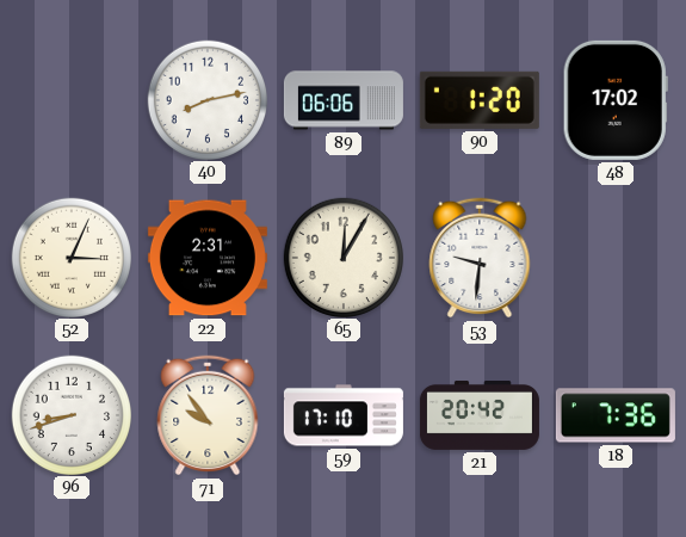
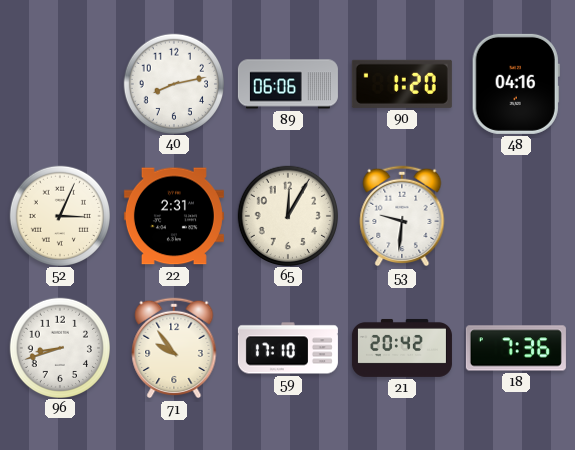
48: 17:02 -> 04:16 (516, 84)
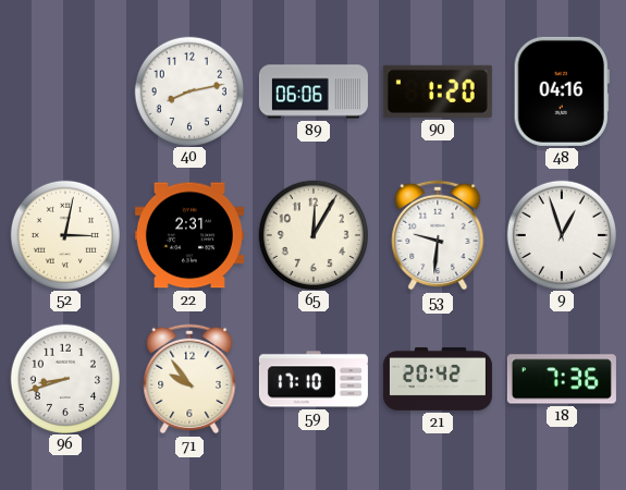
52: 3:04 -> 3:02 (64, 234)
9: none -> 12:57 (561, 234)
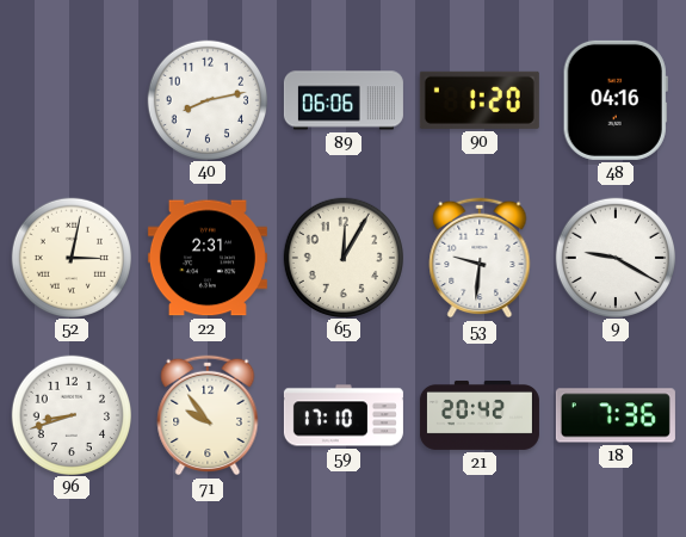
9: 12:57 -> 9:20 (614, 257)
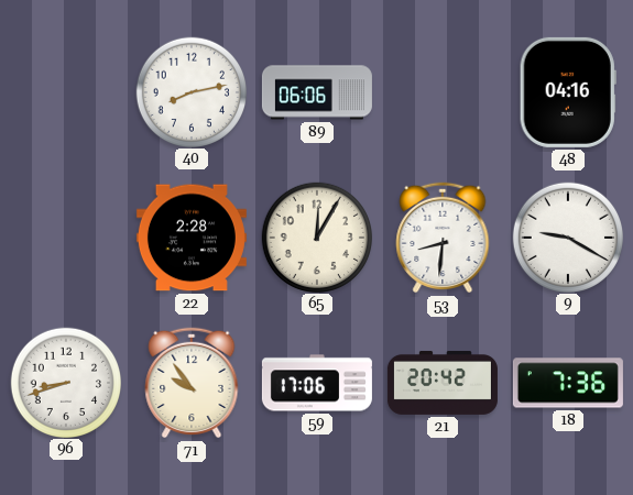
90: 1:20 -> none (480, 100)
52: 3:02 -> none (70, 257)
22: 2:31 -> 2:28 (192, 238)
53: 9:31 -> 8:31 (443, 238)
59: 17:10 -> 17:06 (317, 383)
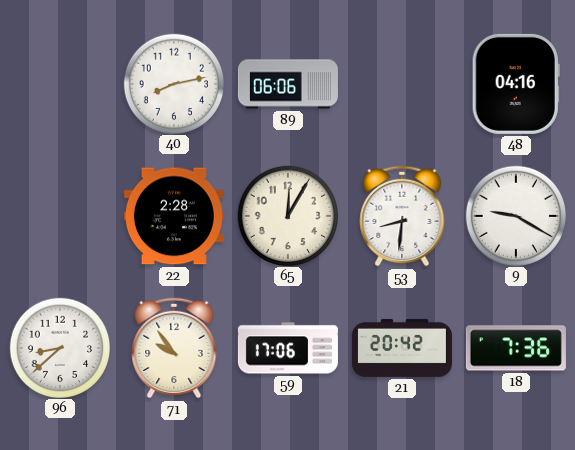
96: 8:42 -> 8:38 (59, 347)
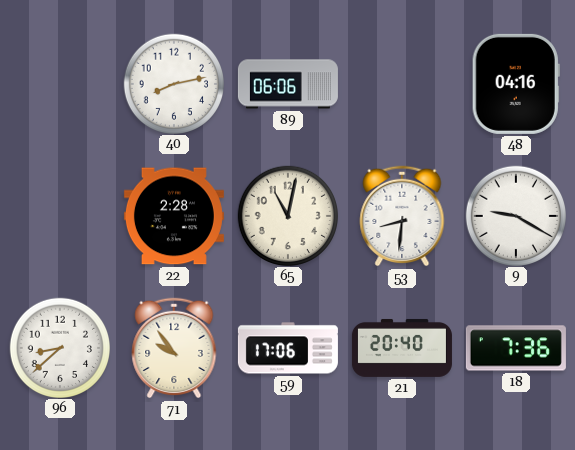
65: 12:05 -> 11:02 (287, 215)
21: 20:42 -> 20:40 (402, 348)
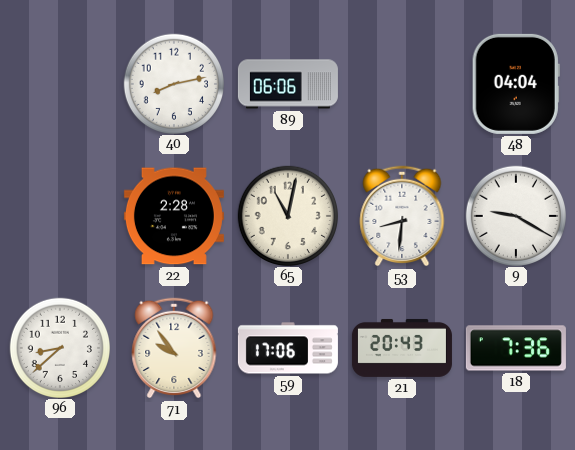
48: 04:16 -> 04:04 (516, 84)
21: 20:40 -> 20:43 (402, 348)
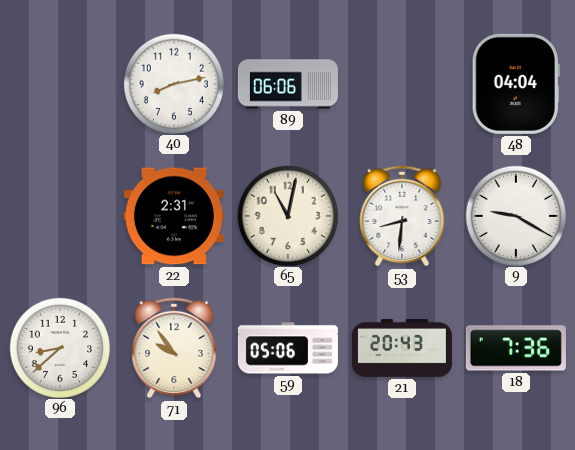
22: 2:28 -> 2:31 (174, 216)
59: 17:06 -> 05:06 (288, 348)
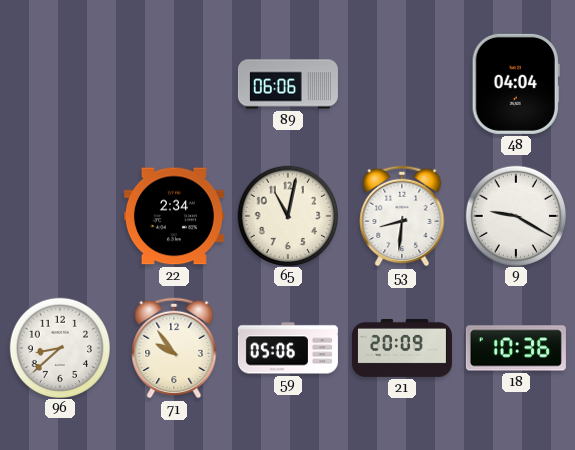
40: 8:13 -> none (173, 83)
22: 2:31 -> 2:34 (174, 216)
21: 20:43 -> 20:09 (402, 348)
18: 7:36 -> 10:36 (516, 348)
